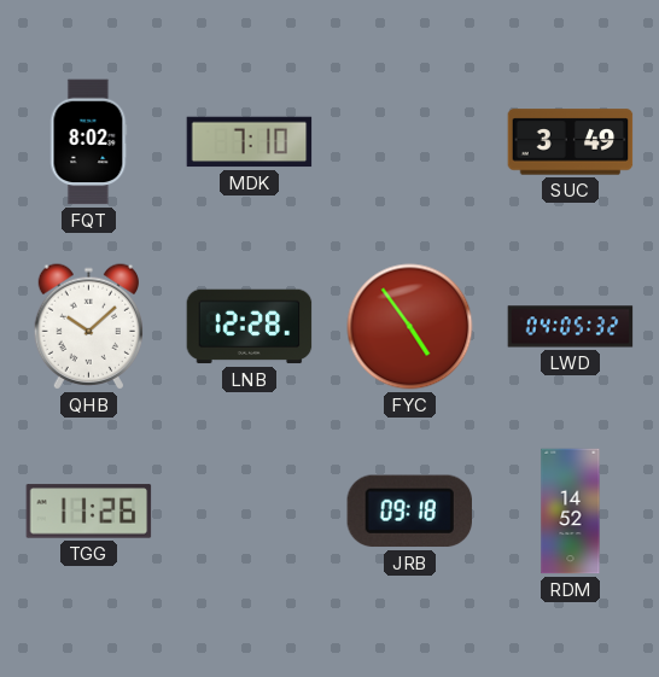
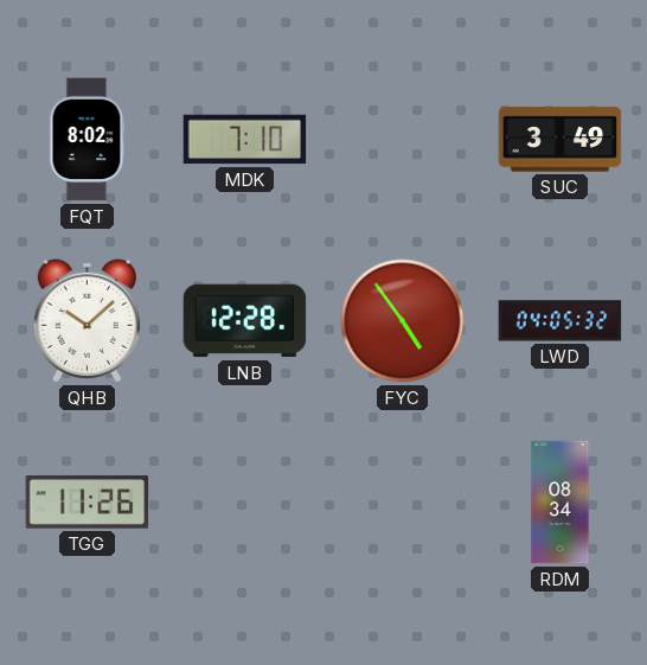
JRB: 09:18 -> none (409, 512)
RDM: 14:52 -> 08:34 (560, 503)
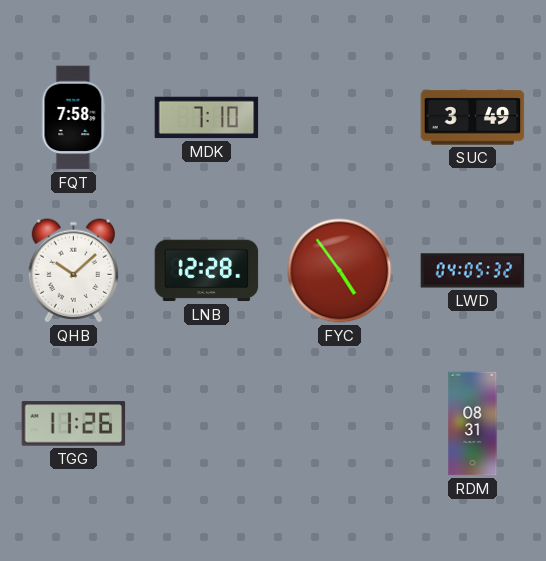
FQT: 8:02 -> 7:58 (73, 118)
RDM: 08:34 -> 08:31 (473, 424)
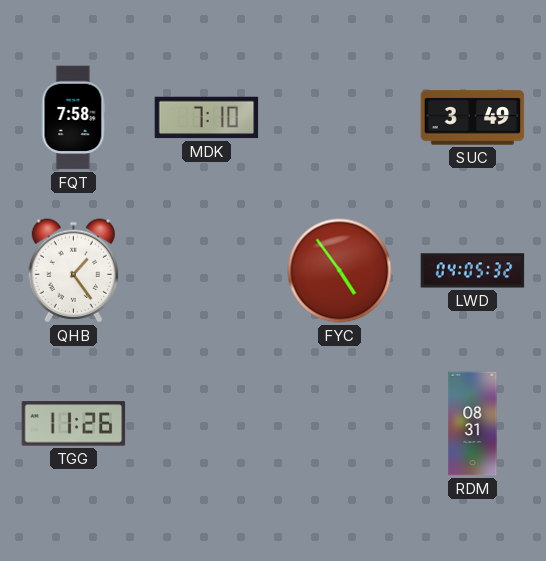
QHB: 10:08 -> 1:24 (73, 271)
LNB: 12:28 -> none (207, 271)
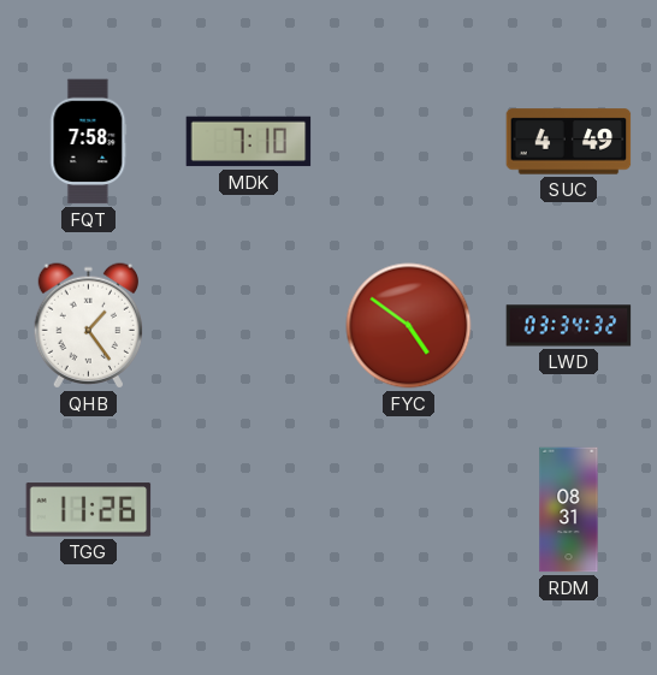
SUC: 3:49 -> 4:49 (569, 142)
FYC: 4:54 -> 4:51 (409, 326)
LWD: 04:05 -> 03:34 (569, 326)
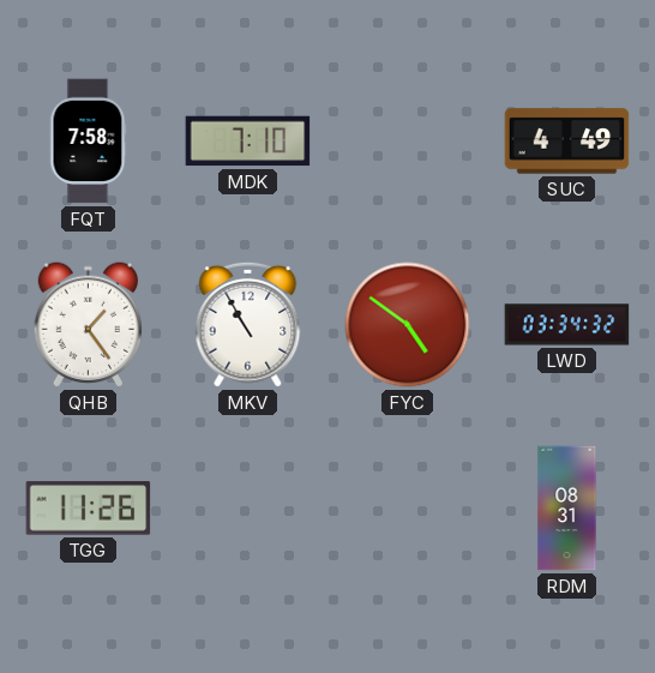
MKV: none -> 10:55 (248, 324)
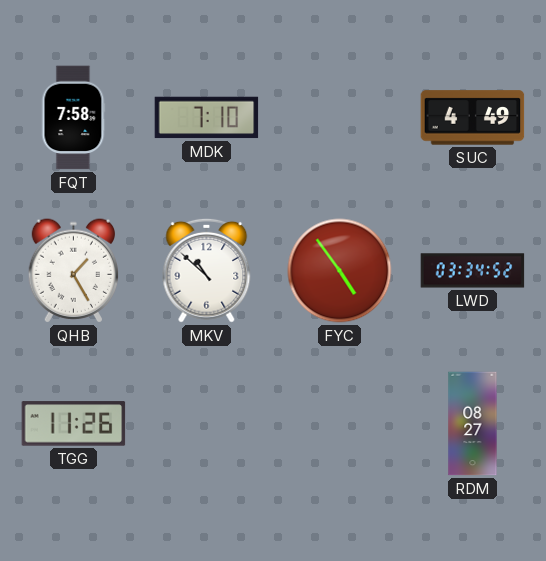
QHB: 1:24 -> 1:25 (73, 271)
MKV: 10:55 -> 10:52 (207, 270)
FYC: 4:51 -> 4:54 (340, 271)
LWD: 03:34:32 -> 03:34:52 (473, 271)
RDM: 08:31 -> 08:27 (473, 424)
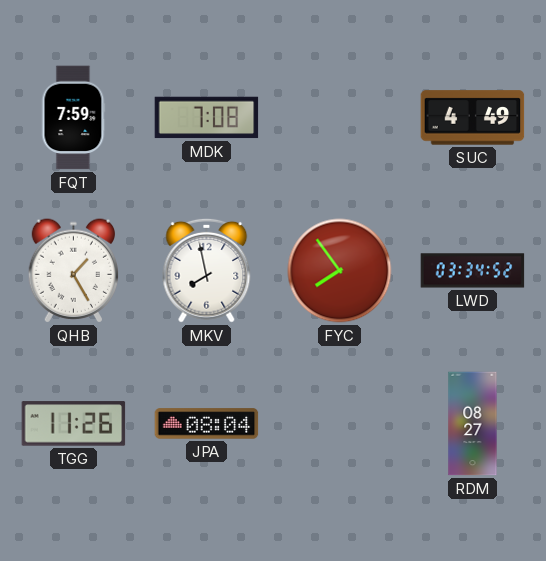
FQT: 7:58 -> 7:59 (73, 118)
MDK: 7:10 -> 7:08 (207, 118)
MKV: 10:52 -> 7:58 (207, 270)
FYC: 4:54 -> 7:54 (340, 271)
JPA: none -> 08:04 (207, 424)
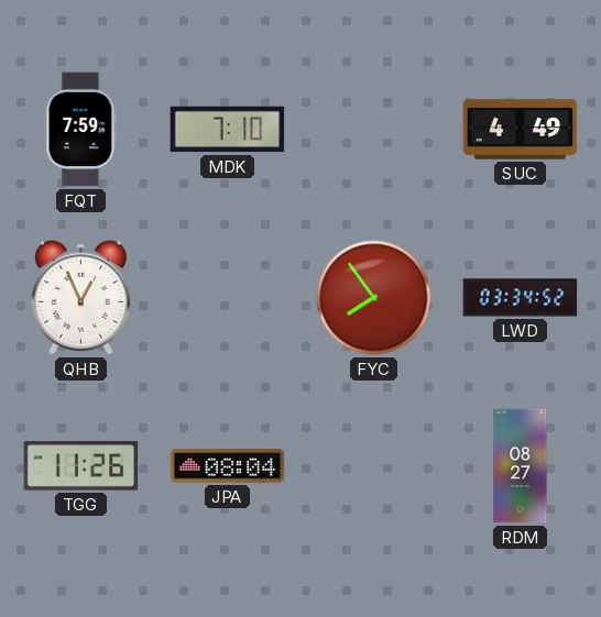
MDK: 7:08 -> 7:10 (228, 130)
QHB: 1:25 -> 12:56 (80, 298)
MKV: 7:58 -> none (207, 270)
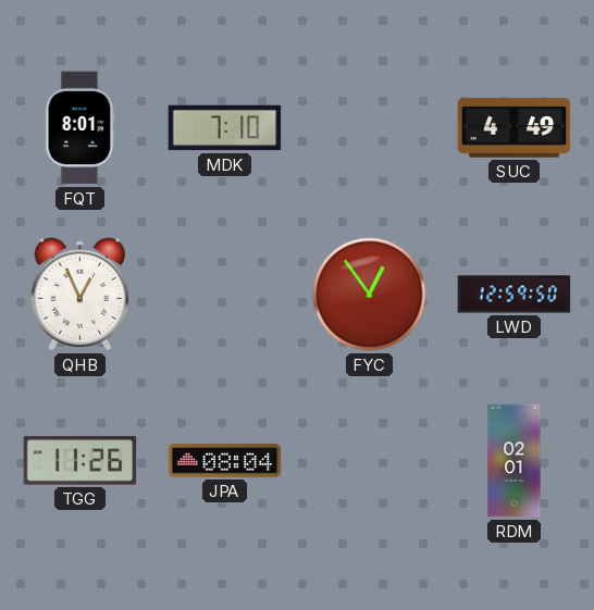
FQT: 7:59 -> 8:01 (79, 128)
FYC: 7:54 -> 12:54 (370, 295)
LWD: 03:34 -> 12:59 (515, 295)
RDM: 08:27 -> 02:01 (515, 461)
